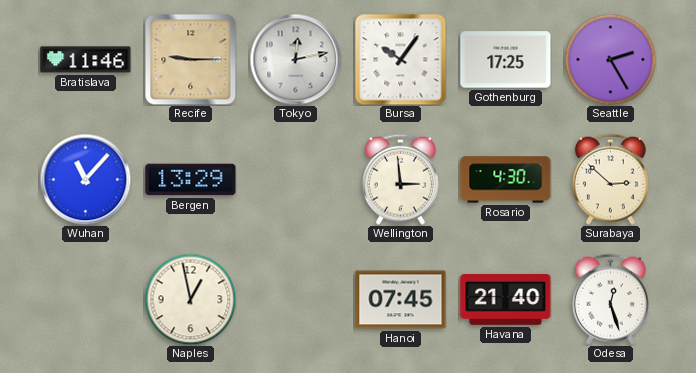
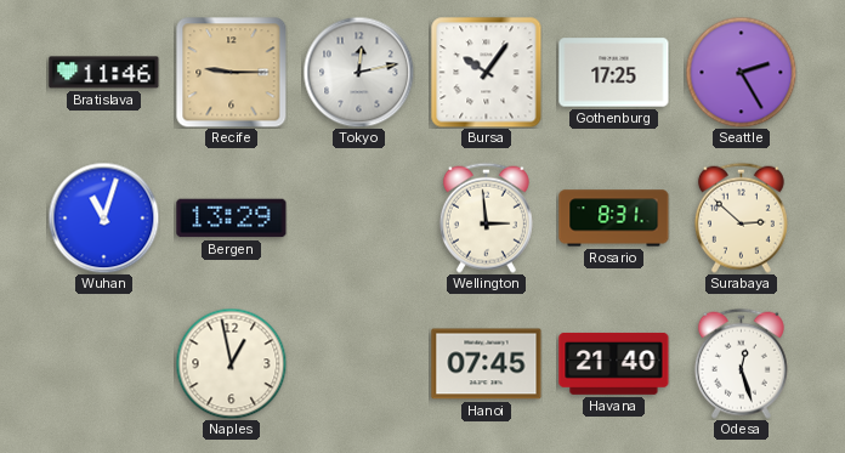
Wuhan: 11:07 -> 11:03 (103, 217)
Rosario: 4:30 -> 8:31 (614, 219)
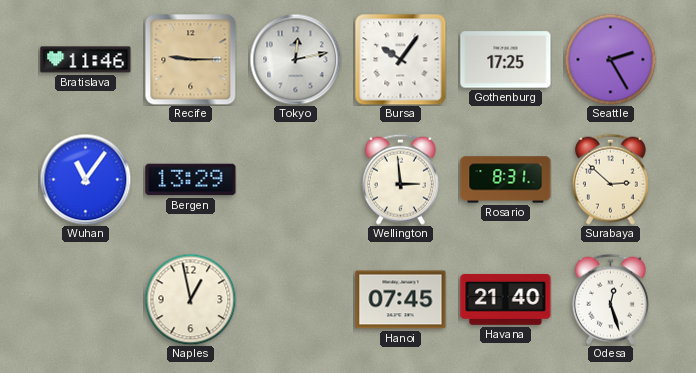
Wuhan: 11:03 -> 11:06 (85, 179)
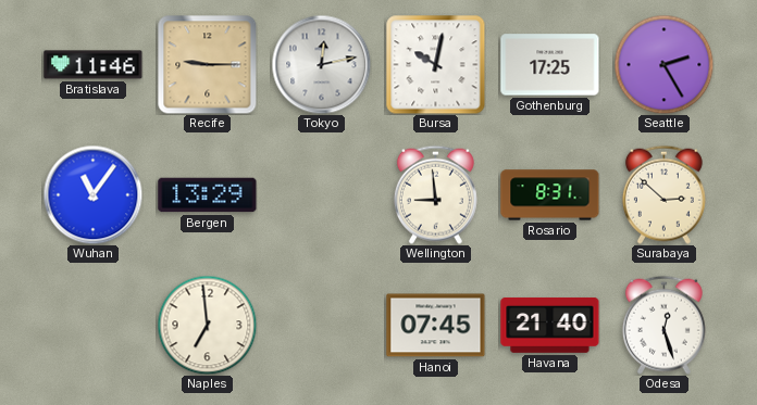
Bursa: 10:06 -> 10:02 (436, 65)
Wellington: 2:59 -> 8:59 (435, 194)
Naples: 12:58 -> 6:59 (207, 325)
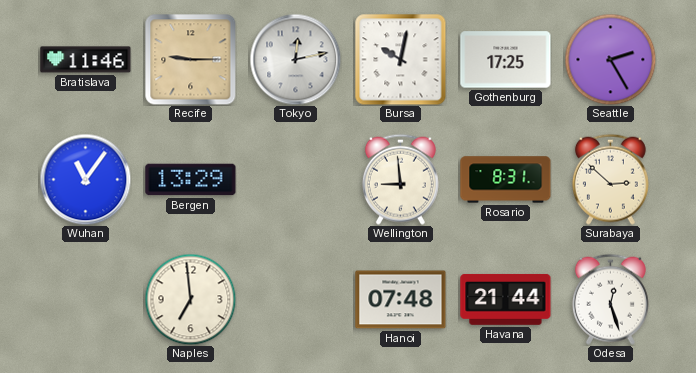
Hanoi: 07:45 -> 07:48 (401, 300)
Havana: 21:40 -> 21:44 (506, 299)
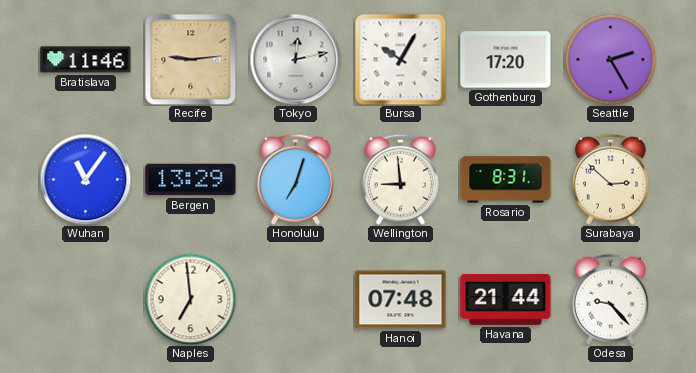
Recife: 9:15 -> 9:14 (190, 59)
Bursa: 10:02 -> 10:05 (401, 60)
Gothenburg: 17:25 -> 17:20 (506, 60)
Honolulu: none -> 7:03 (295, 179)
Odesa: 12:27 -> 9:23 (610, 299)
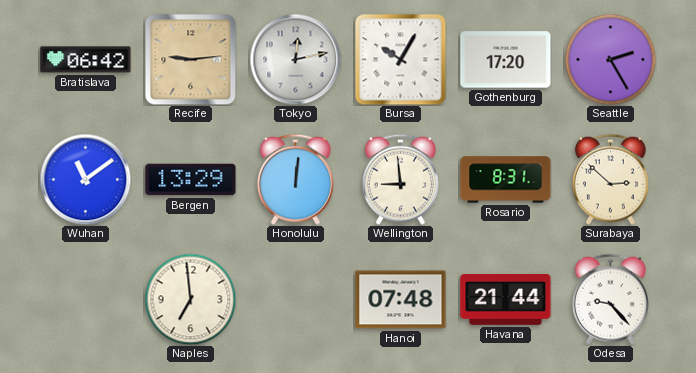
Bratislava: 11:46 -> 06:42 (86, 60)
Wuhan: 11:06 -> 11:09 (85, 179)
Honolulu: 7:03 -> 12:01 (295, 179)
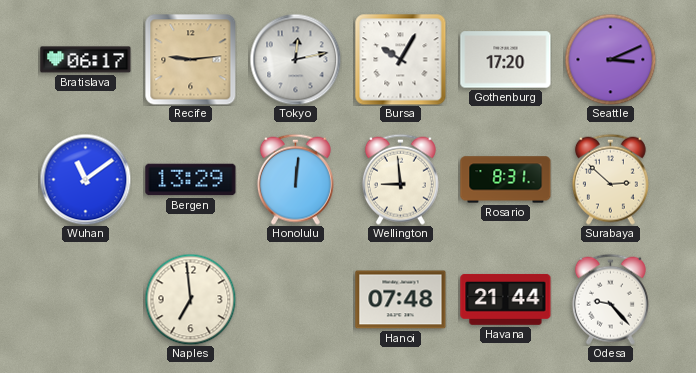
Bratislava: 06:42 -> 06:17 (86, 60)
Seattle: 2:25 -> 3:11 (610, 59)
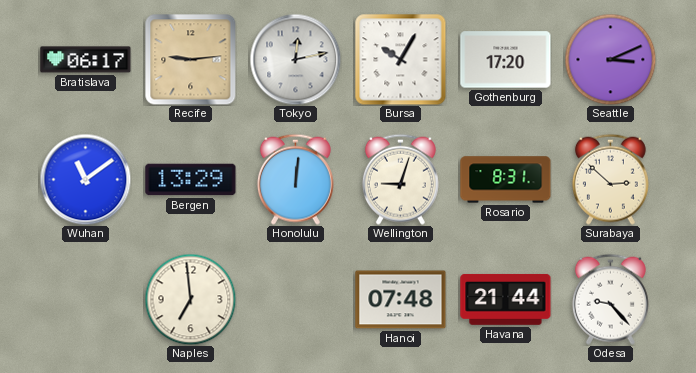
Wellington: 8:59 -> 9:03 (400, 179)
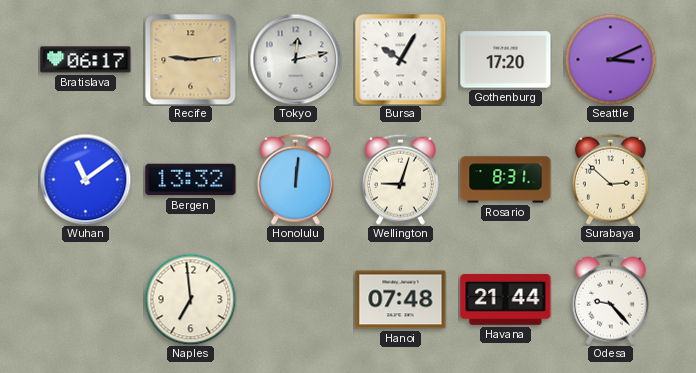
Bergen: 13:29 -> 13:32 (191, 180)
